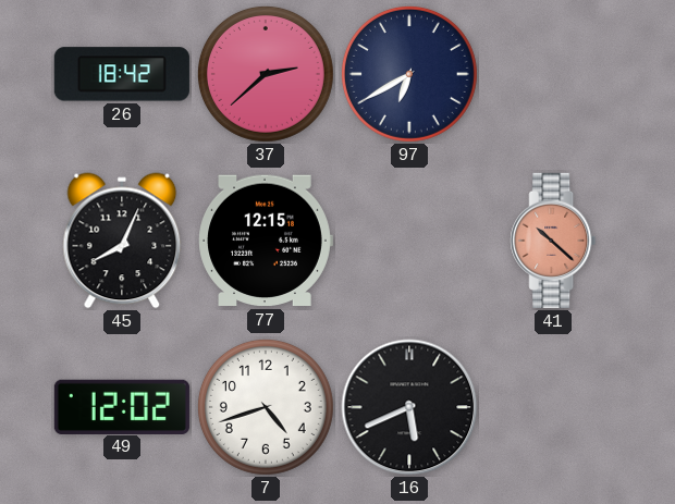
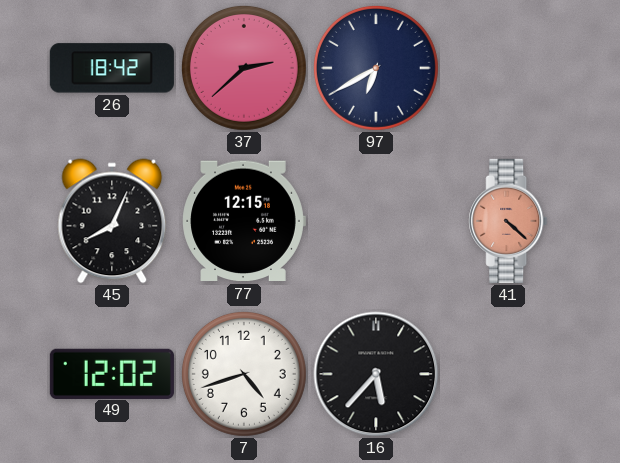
41: 10:22 -> 4:22 (508, 221)
16: 5:41 -> 5:37 (376, 374)
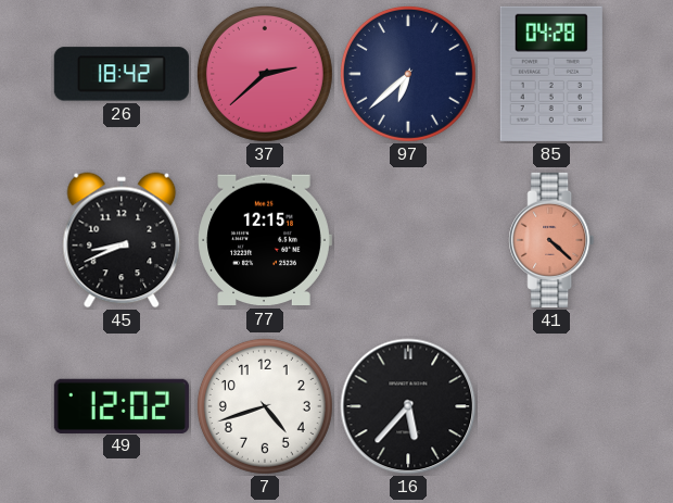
97: 6:40 -> 6:38 (408, 74)
85: none -> 04:28 (551, 74)
45: 8:04 -> 8:41 (122, 240)
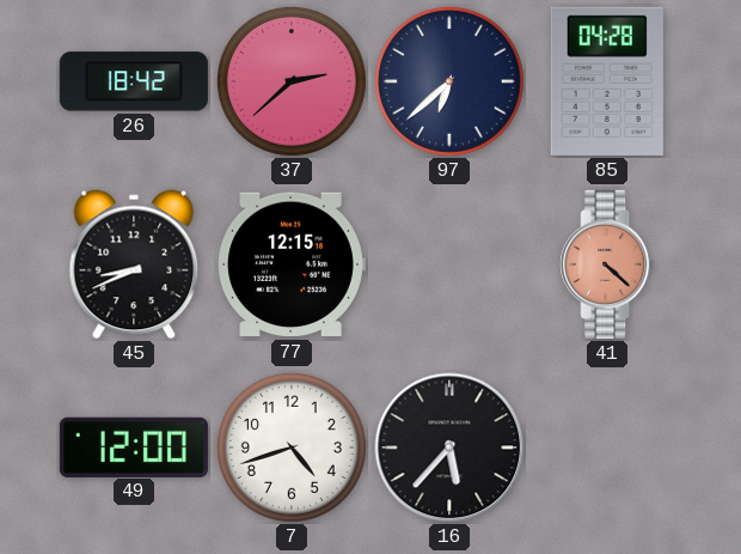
49: 12:02 -> 12:00 (134, 446)
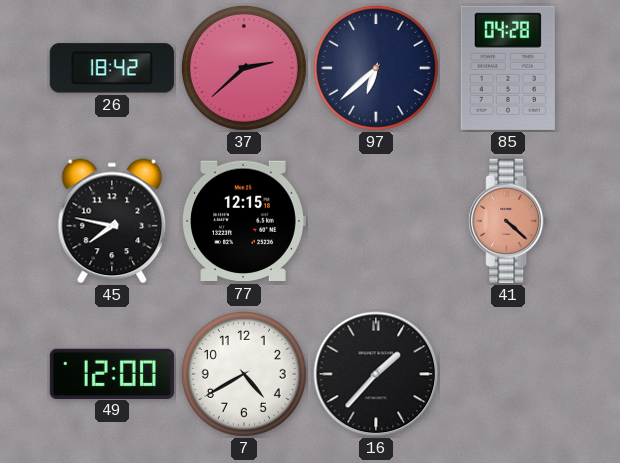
45: 8:41 -> 7:47 (112, 221)
7: 4:42 -> 4:40 (244, 374)
16: 5:37 -> 1:37 (376, 374)
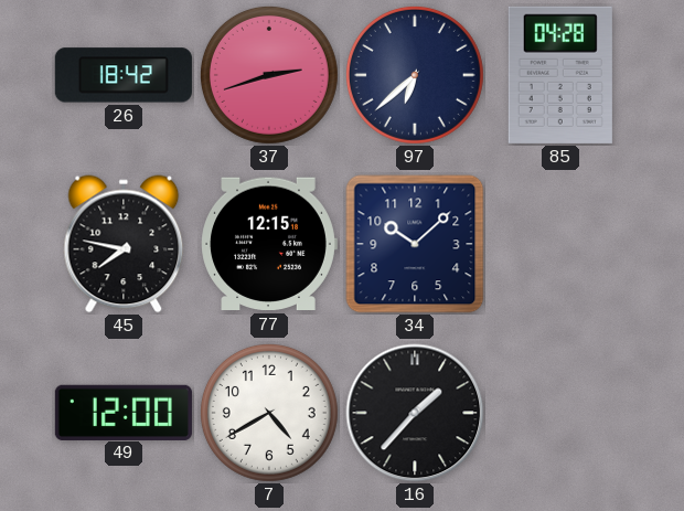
37: 2:38 -> 2:42 (269, 75)
34: none -> 10:08 (415, 244)
41: 4:22 -> none (508, 221)
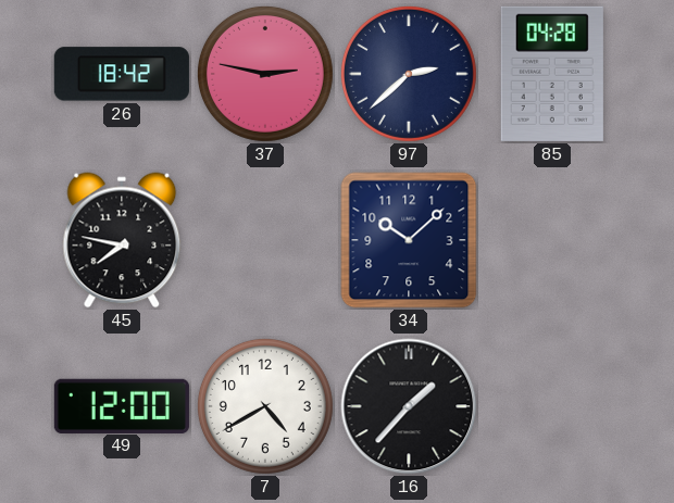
37: 2:42 -> 2:47 (265, 74)
97: 6:38 -> 2:38 (409, 74)
77: 12:15 -> none (269, 244)
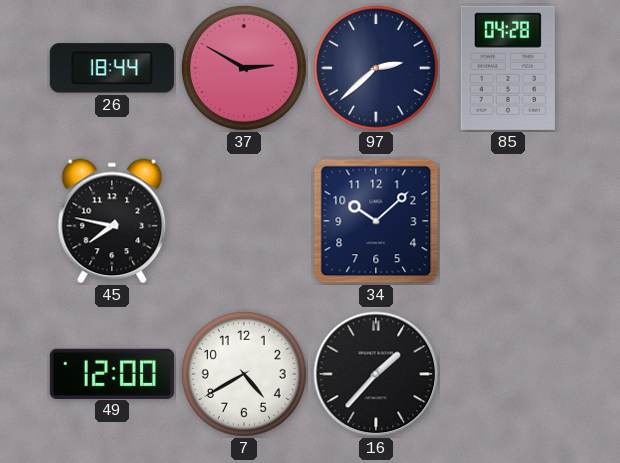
26: 18:42 -> 18:44 (112, 68)
37: 2:47 -> 2:50 (244, 68)
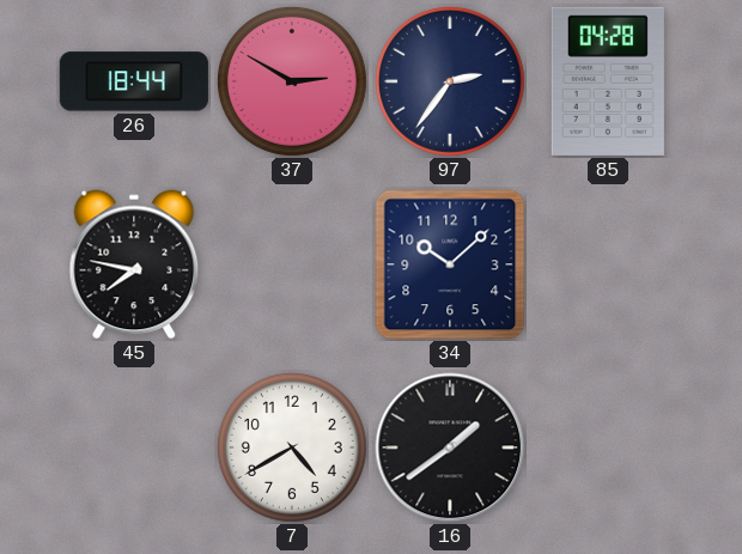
97: 2:38 -> 2:36 (450, 81)
49: 12:00 -> none (112, 373)
16: 1:37 -> 1:39 (450, 448)
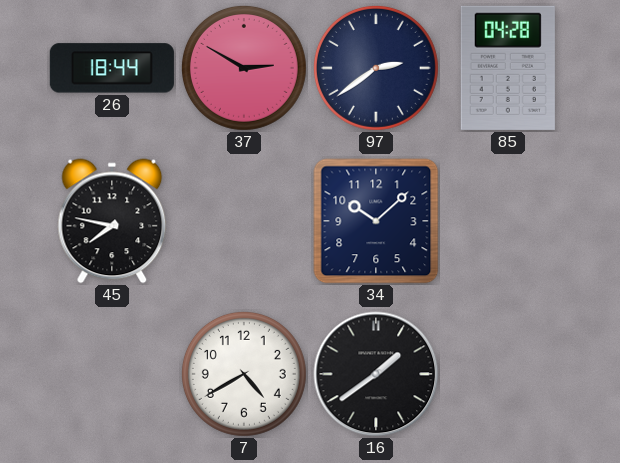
97: 2:36 -> 2:39 (376, 68)
